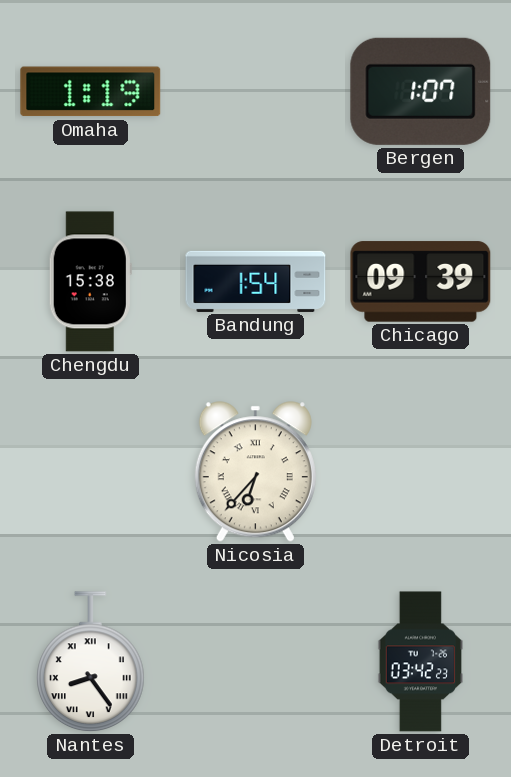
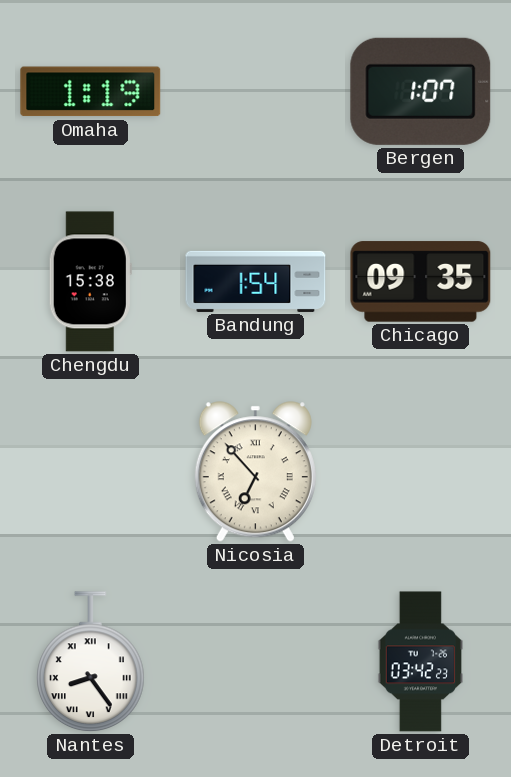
Chicago: 09:39 -> 09:35 (421, 282)
Nicosia: 6:37 -> 6:53 (255, 472)
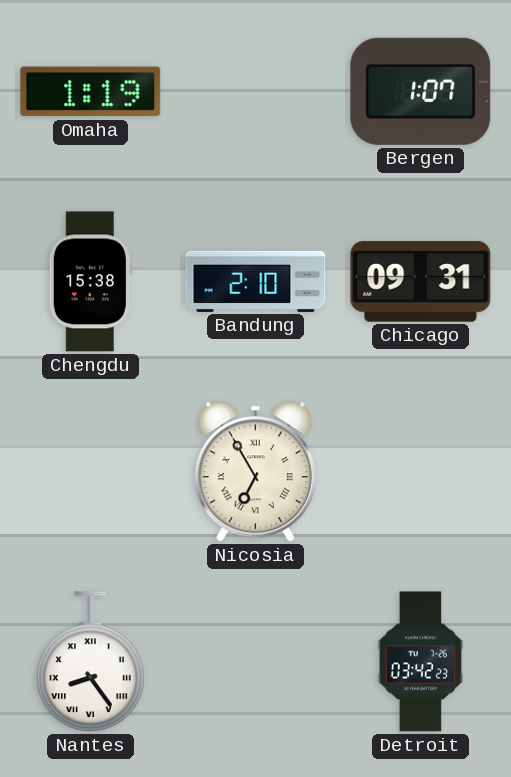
Bandung: 1:54 -> 2:10 (256, 281)
Chicago: 09:35 -> 09:31 (421, 282)
Nicosia: 6:53 -> 6:55 (255, 472)
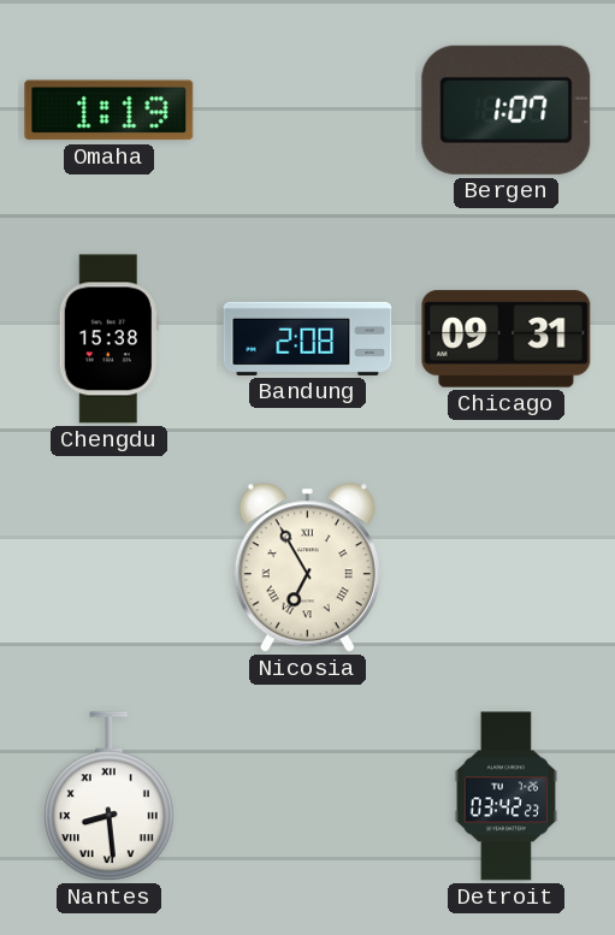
Bandung: 2:10 -> 2:08 (308, 338)
Nantes: 8:24 -> 8:29 (110, 797)
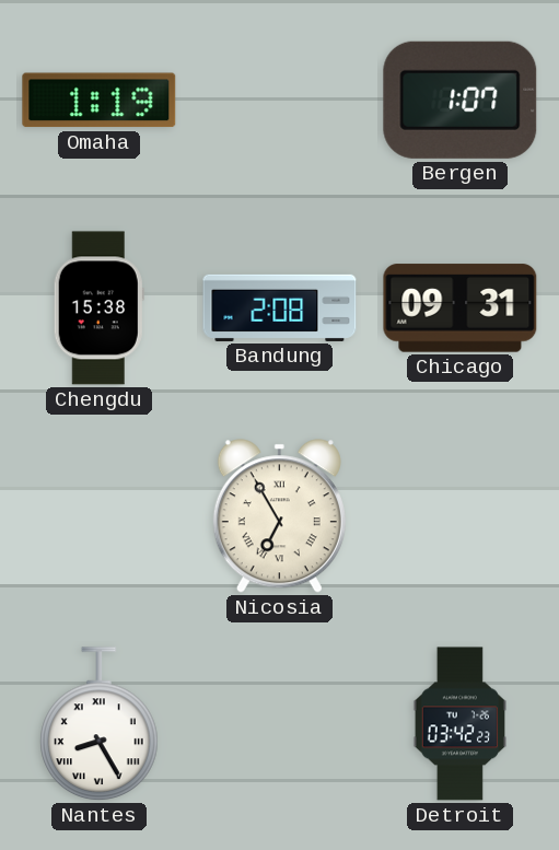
Nantes: 8:29 -> 8:25 (100, 724)
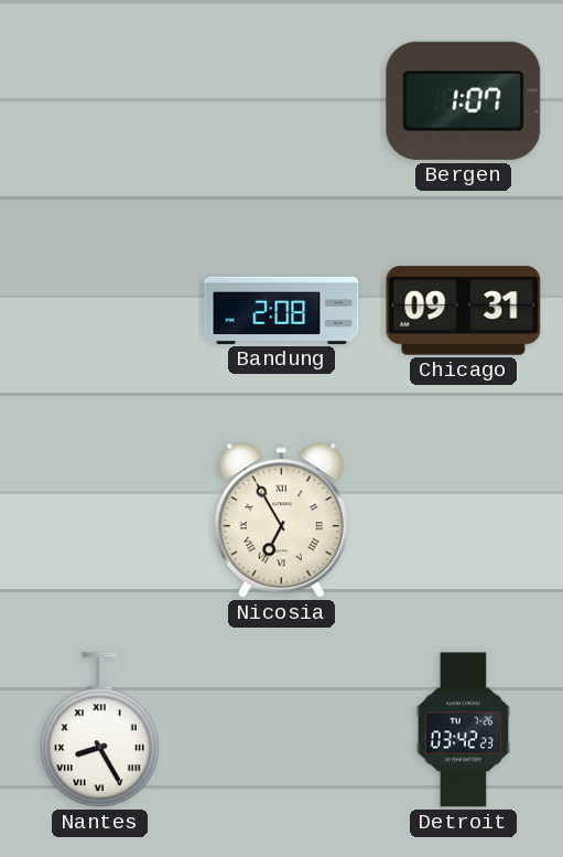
Omaha: 1:19 -> none (100, 101)
Chengdu: 15:38 -> none (98, 308)
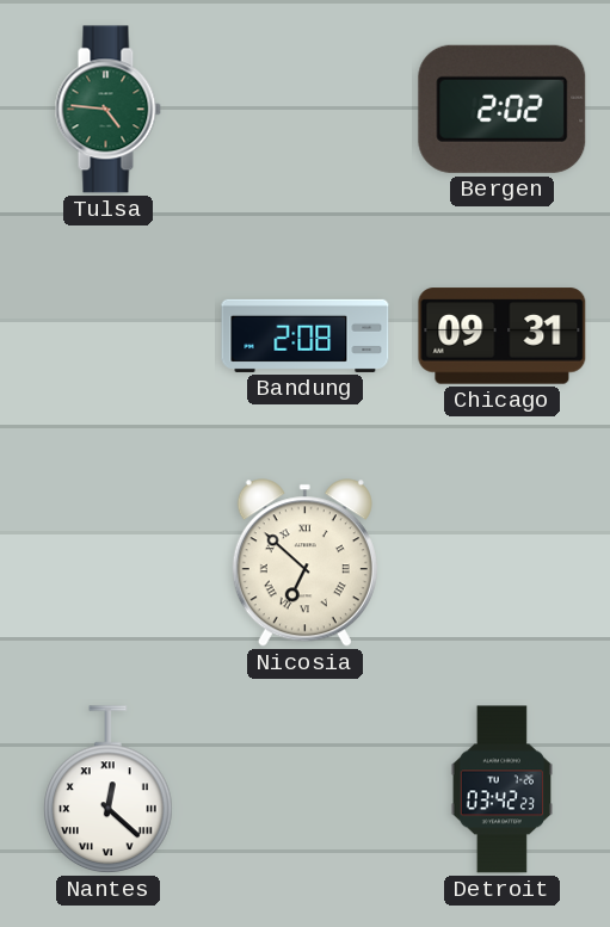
Tulsa: none -> 4:46 (107, 110)
Bergen: 1:07 -> 2:02 (503, 109)
Nicosia: 6:55 -> 6:52 (304, 563)
Nantes: 8:25 -> 12:22 (109, 790)
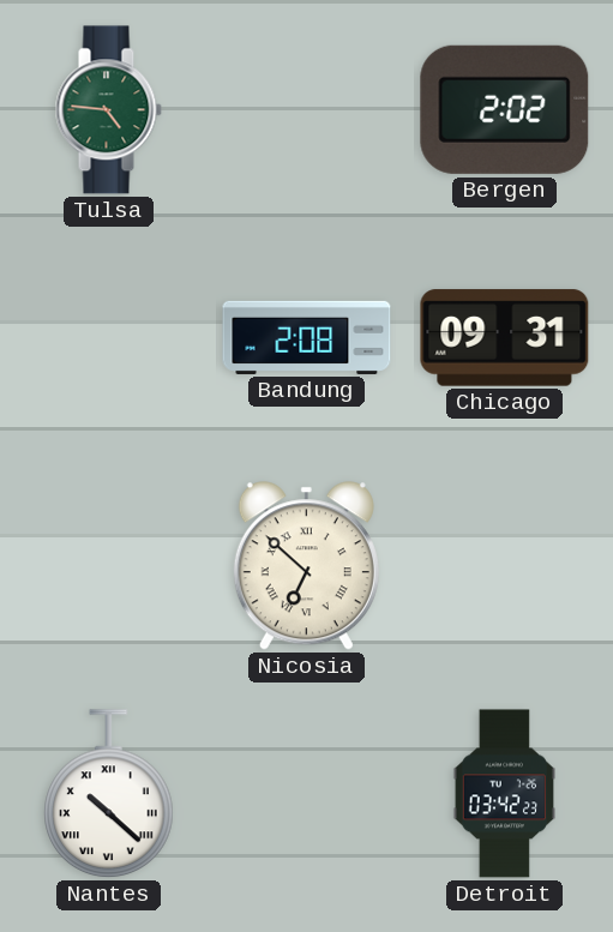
Nantes: 12:22 -> 10:22 (109, 794)
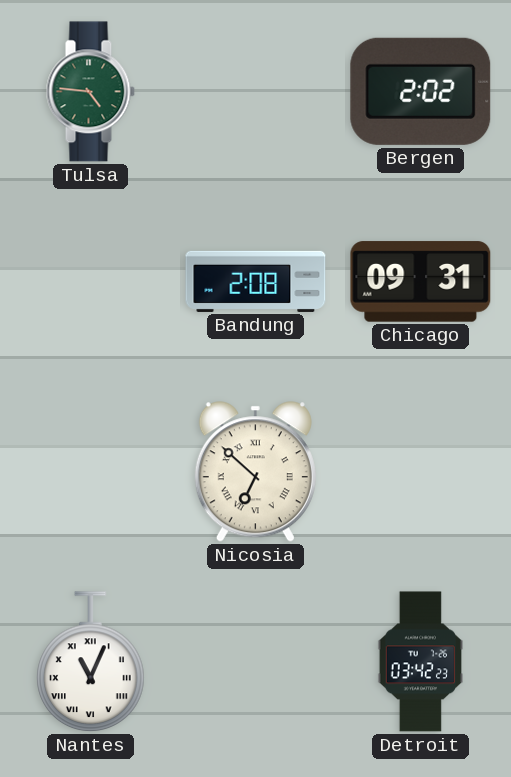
Nantes: 10:22 -> 11:04 (91, 662)
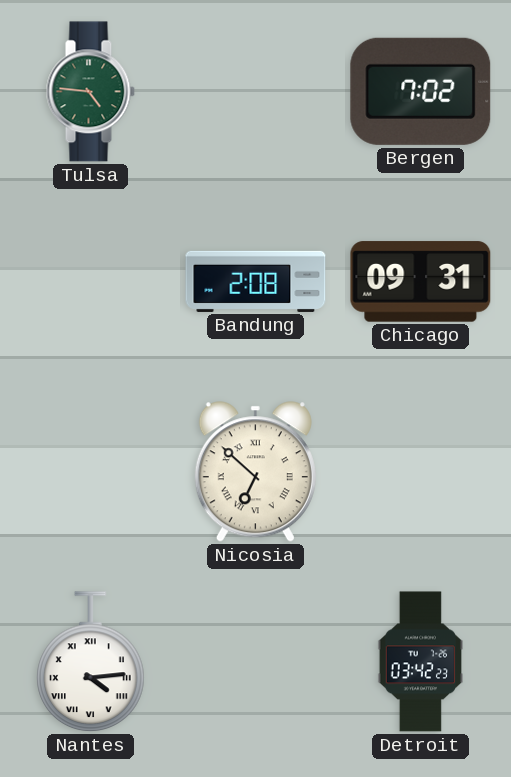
Bergen: 2:02 -> 7:02 (421, 91)
Nantes: 11:04 -> 4:14 (91, 662)
